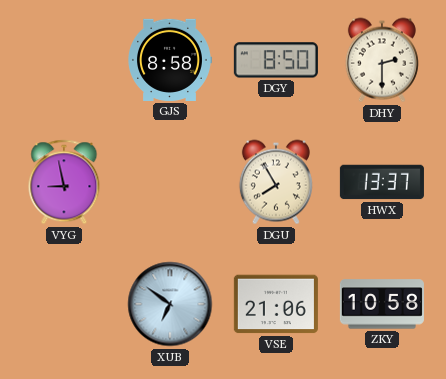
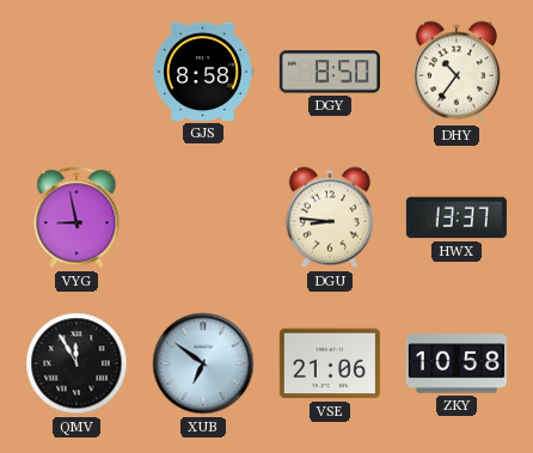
DHY: 2:30 -> 10:36 (457, 72)
DGU: 7:55 -> 8:46 (330, 218)
QMV: none -> 11:55 (76, 363)
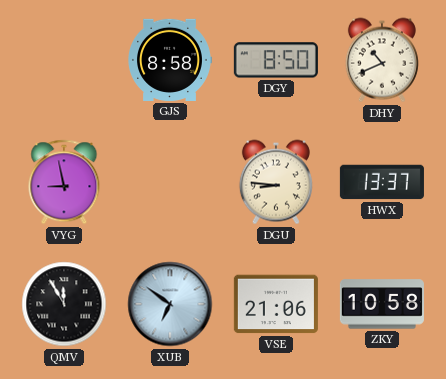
DHY: 10:36 -> 10:41 (382, 60)
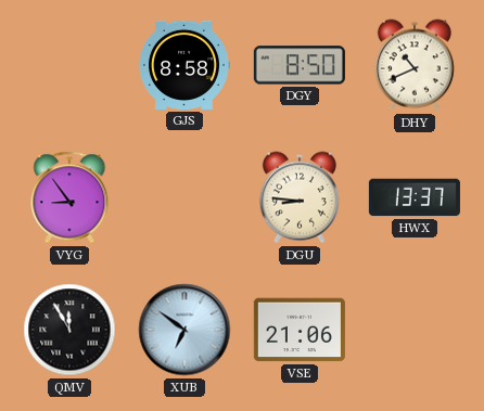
VYG: 8:58 -> 8:54 (69, 197)
ZKY: 10:58 -> none (382, 304)
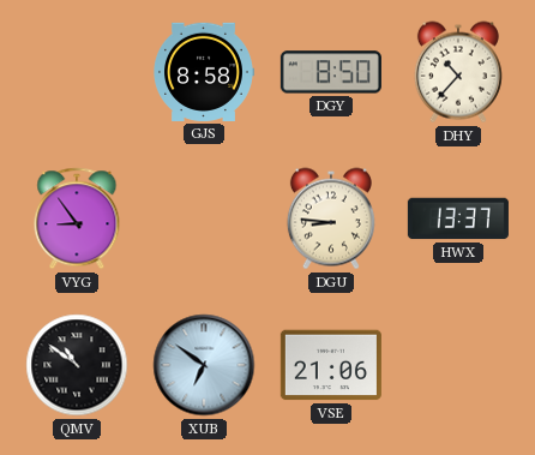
DHY: 10:41 -> 10:37 (458, 72)
QMV: 11:55 -> 10:51 (77, 365)
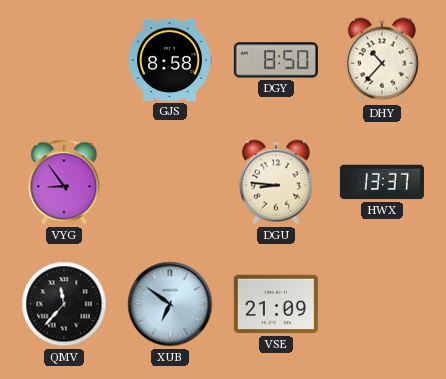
QMV: 10:51 -> 11:37 (64, 304)
VSE: 21:06 -> 21:09 (276, 304)
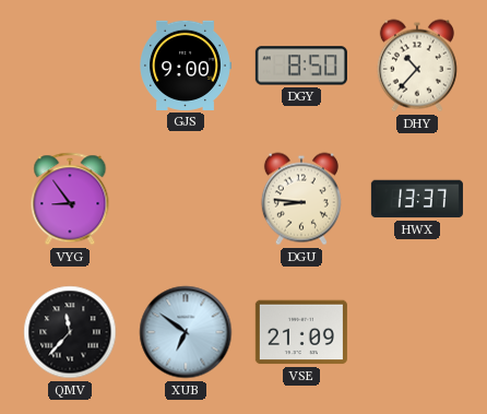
GJS: 8:58 -> 9:00 (186, 66)
